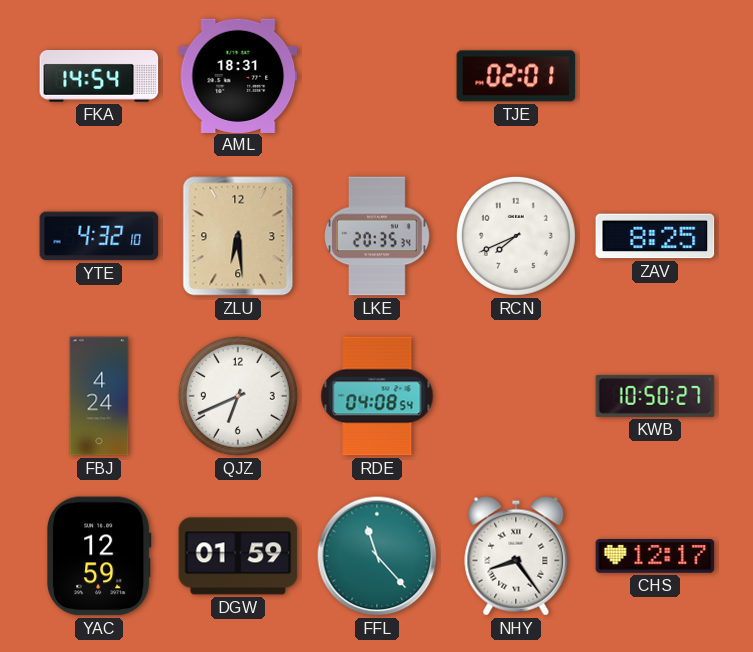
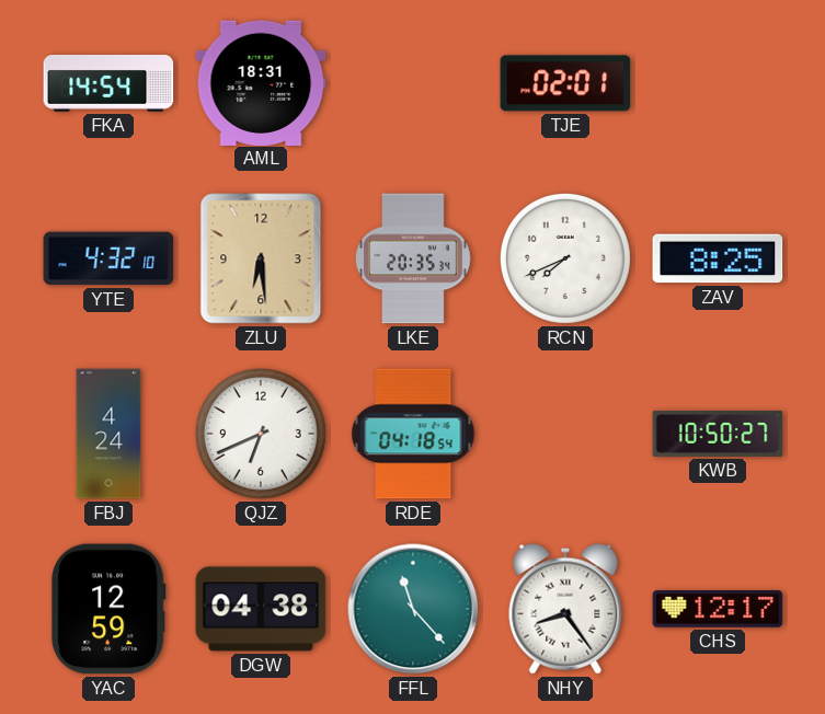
RDE: 04:08 -> 04:18 (413, 434)
DGW: 01:59 -> 04:38 (261, 609)
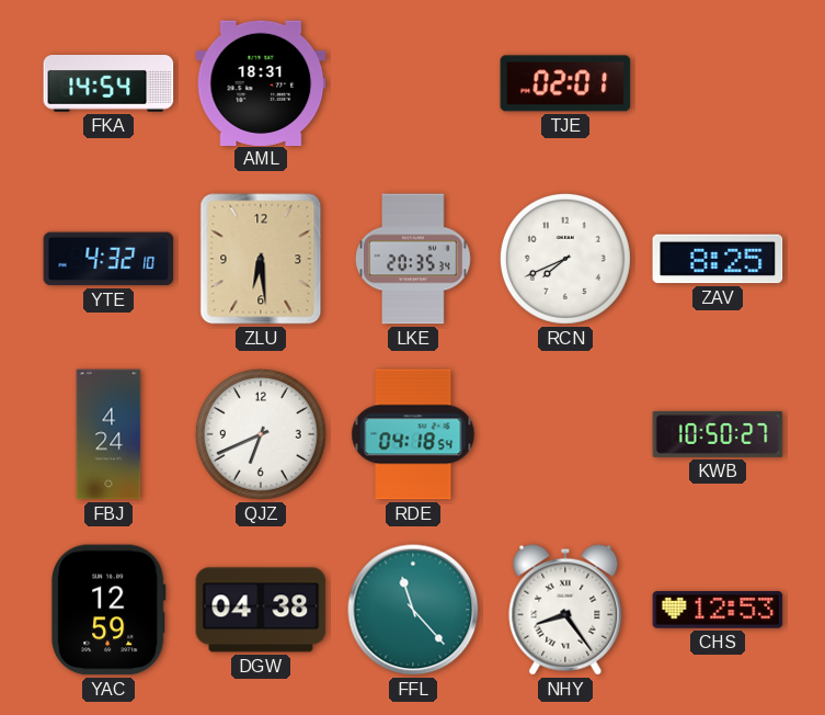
CHS: 12:17 -> 12:53 (718, 611)
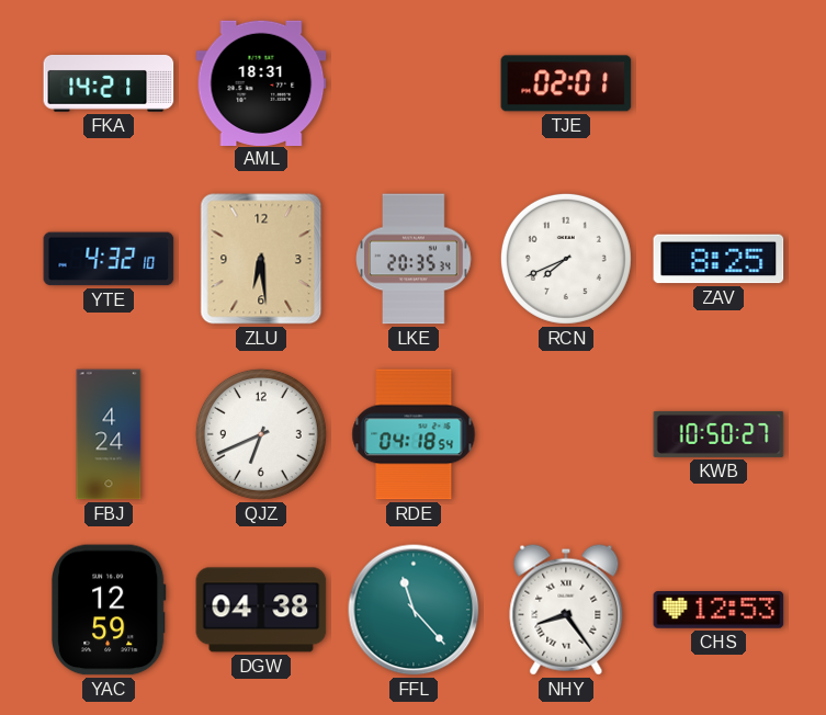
FKA: 14:54 -> 14:21 (109, 84)
